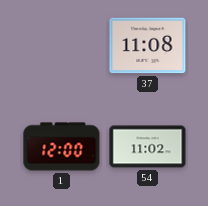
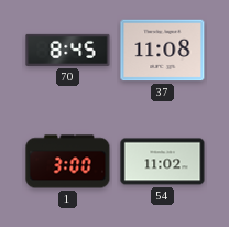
70: none -> 8:45 (68, 50)
1: 12:00 -> 3:00 (68, 162)
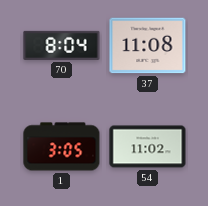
70: 8:45 -> 8:04 (62, 45)
1: 3:00 -> 3:05 (62, 147)
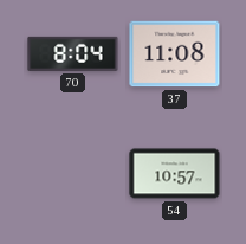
1: 3:05 -> none (62, 147)
54: 11:02 -> 10:57 (175, 174)
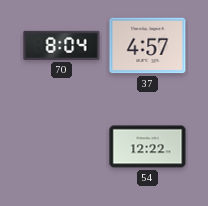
37: 11:08 -> 4:57 (148, 46)
54: 10:57 -> 12:22 (148, 147)
